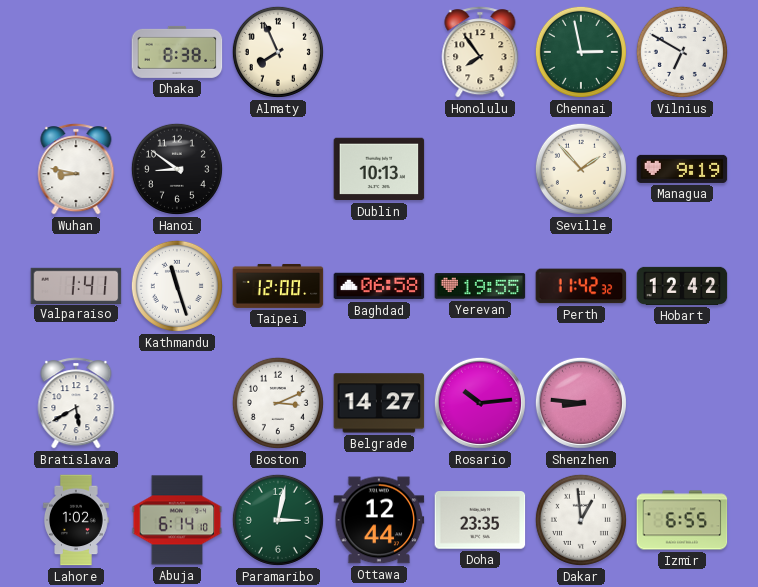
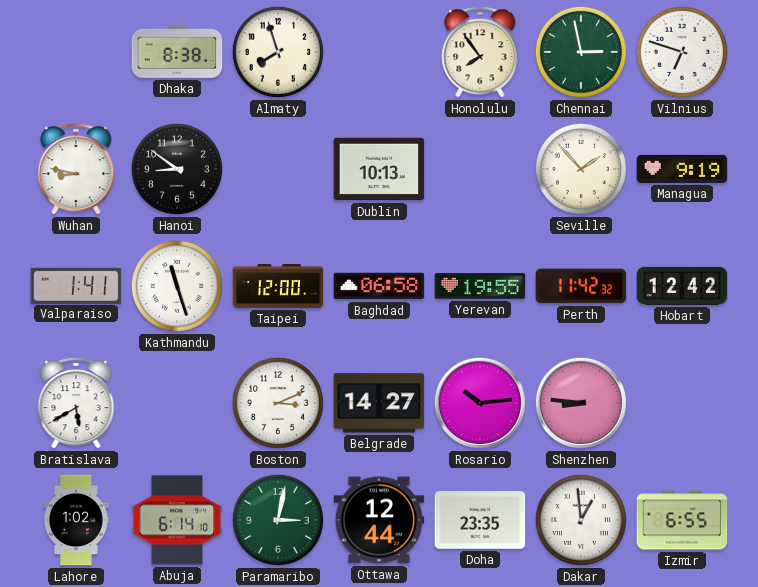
Almaty: 7:56 -> 7:57 (278, 52)
Vilnius: 6:50 -> 6:48 (682, 52)
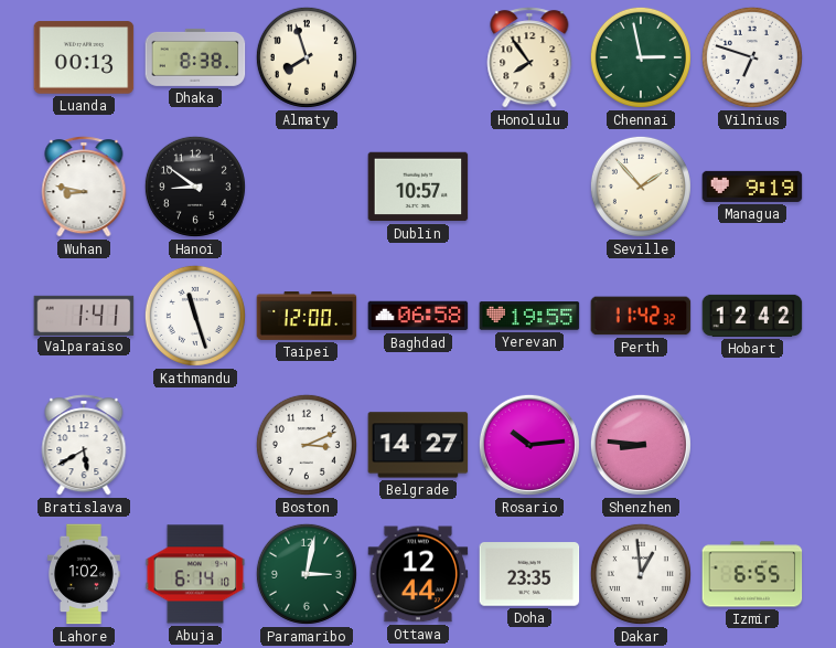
Luanda: none -> 00:13 (84, 57)
Dublin: 10:13 -> 10:57 (418, 187)
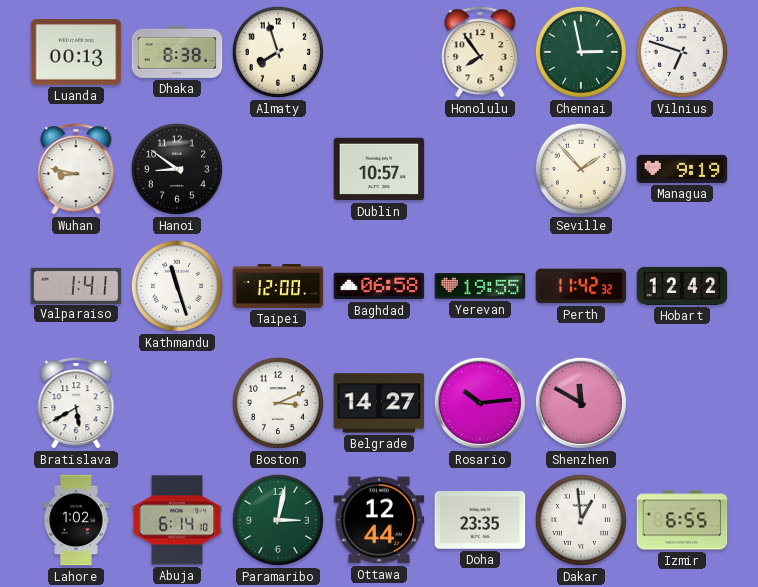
Shenzhen: 8:46 -> 11:50 (581, 403)
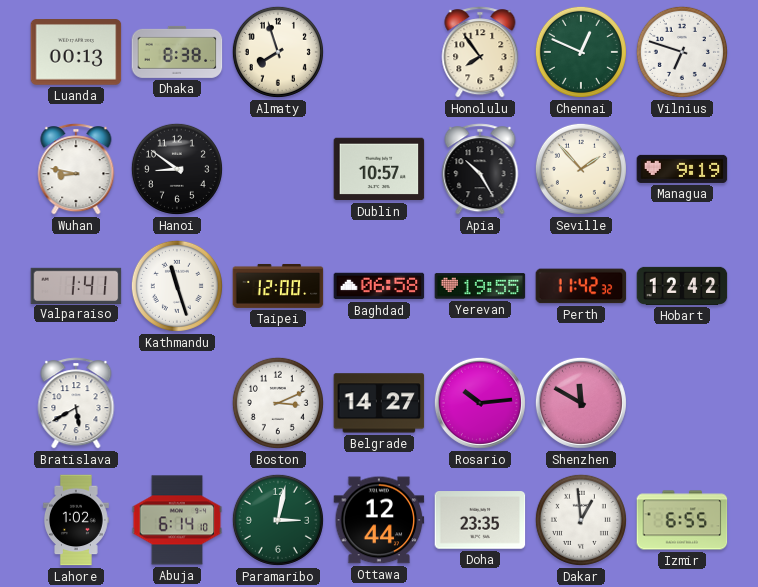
Chennai: 2:58 -> 12:49 (581, 52)
Apia: none -> 10:25 (480, 169)
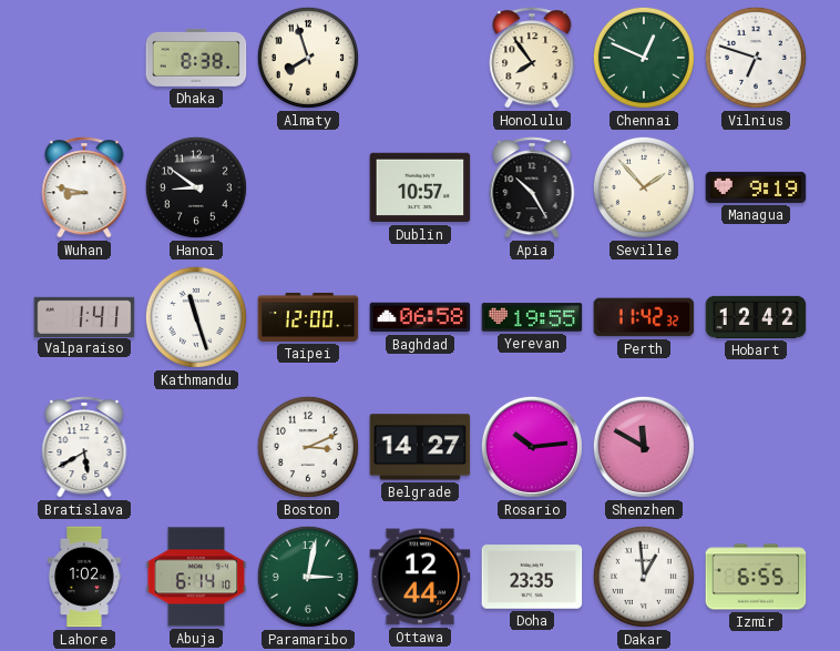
Luanda: 00:13 -> none (76, 52)
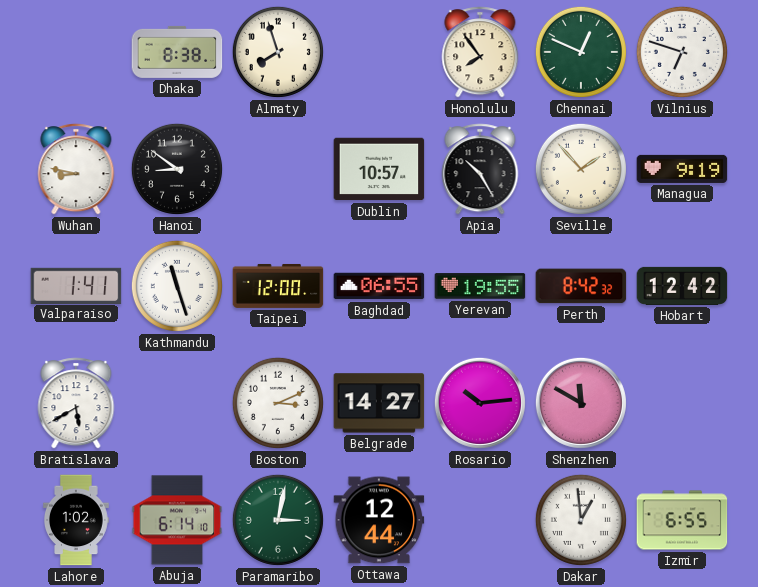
Baghdad: 06:58 -> 06:55 (379, 286)
Perth: 11:42 -> 8:42 (581, 286)
Doha: 23:35 -> none (532, 577)
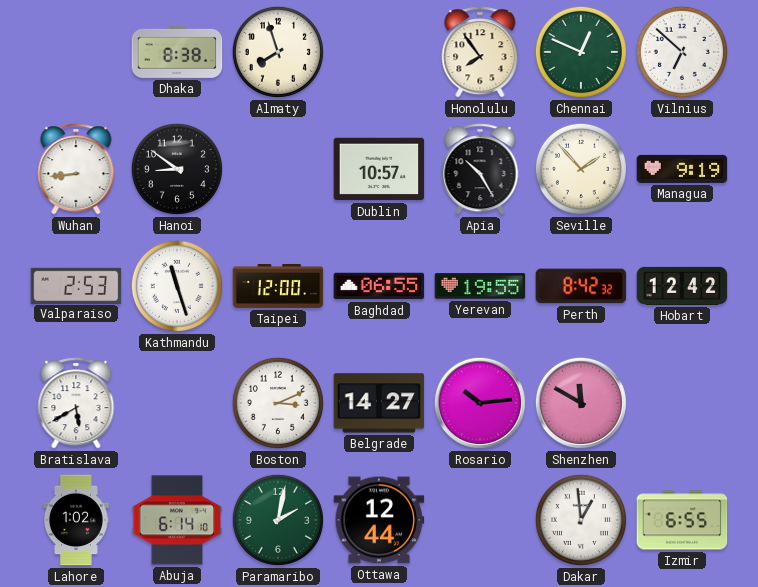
Vilnius: 6:48 -> 6:52 (682, 52)
Wuhan: 8:47 -> 8:44 (76, 169)
Valparaiso: 1:41 -> 2:53 (76, 285)
Paramaribo: 3:02 -> 2:02 (278, 520)
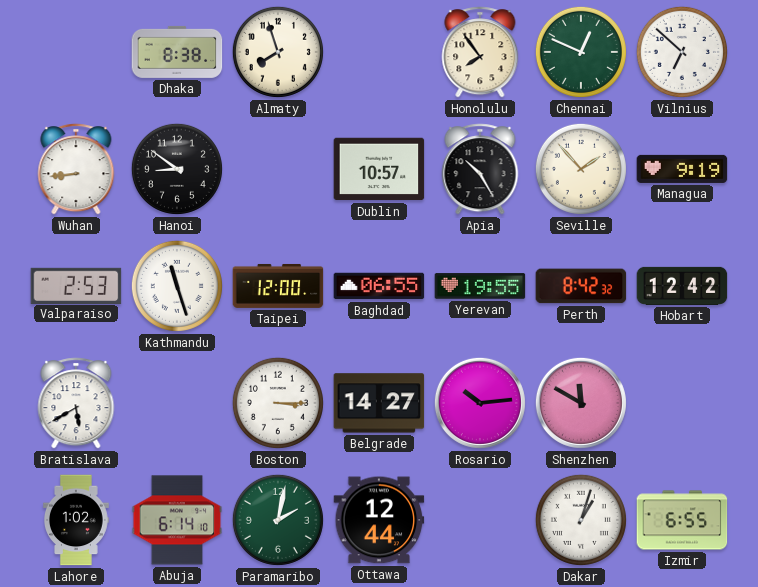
Boston: 3:11 -> 3:15 (278, 403)
Dakar: 12:59 -> 1:03 (581, 520)
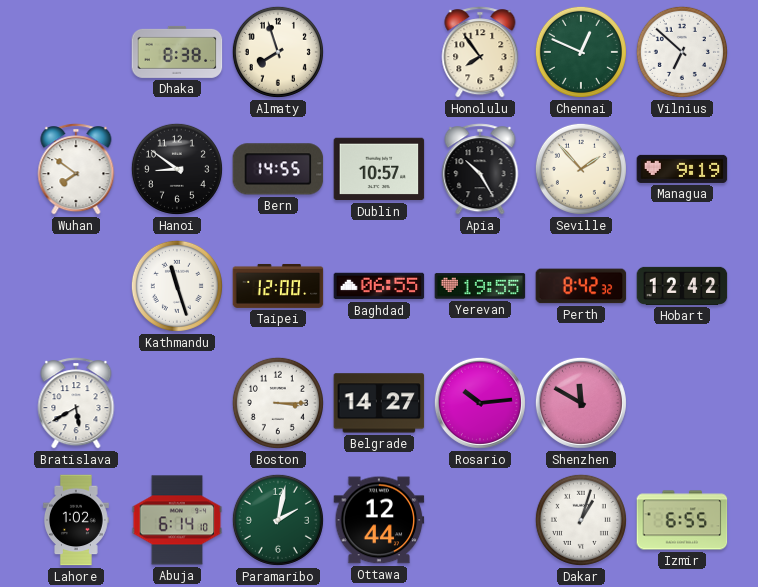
Wuhan: 8:44 -> 7:51 (76, 169)
Bern: none -> 14:55 (278, 169)
Valparaiso: 2:53 -> none (76, 285)
